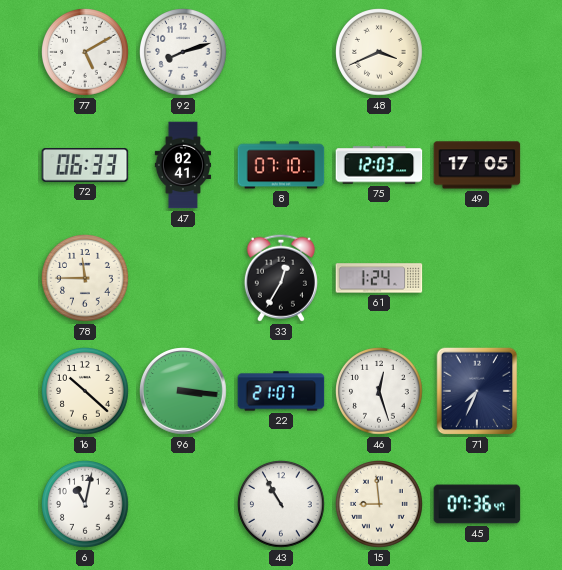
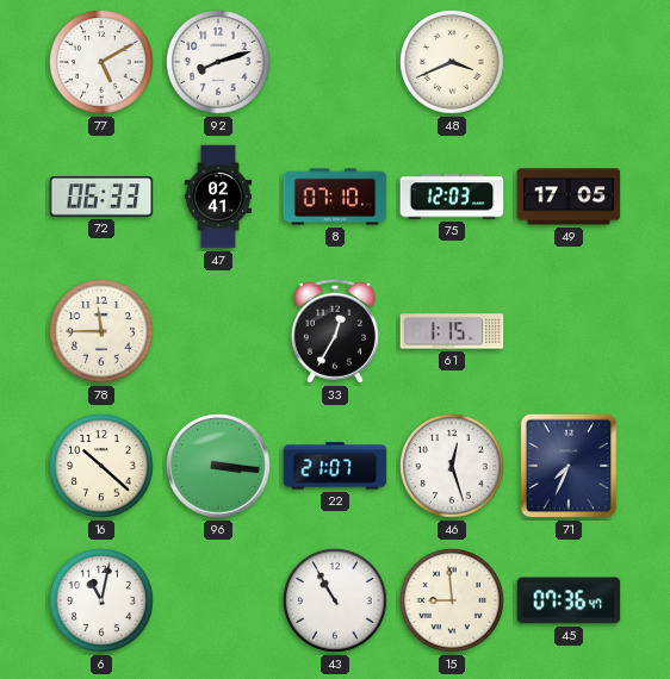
61: 1:24 -> 1:15 (452, 331)
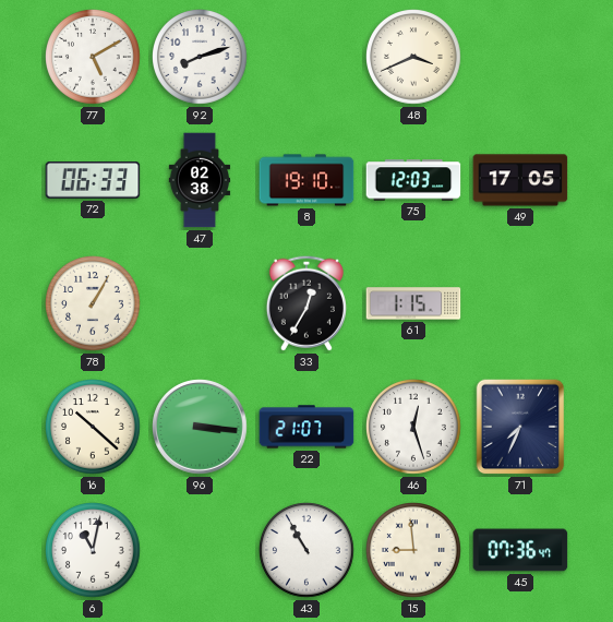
47: 02:41 -> 02:38 (200, 180)
8: 07:10 -> 19:10 (306, 180)
78: 11:45 -> 1:05 (94, 304)
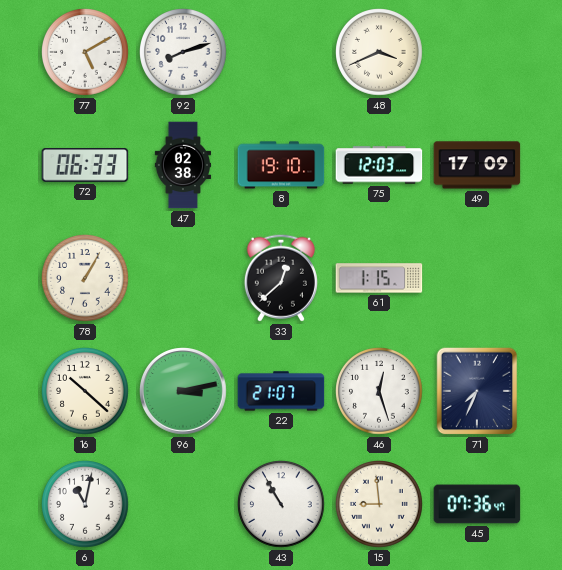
49: 17:05 -> 17:09 (477, 165)
33: 12:35 -> 12:38 (281, 278)
96: 3:16 -> 3:13 (183, 391)
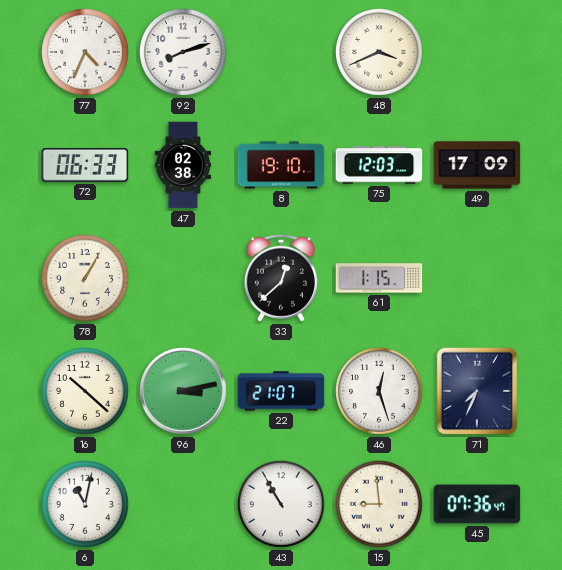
77: 5:10 -> 4:34 (86, 53)
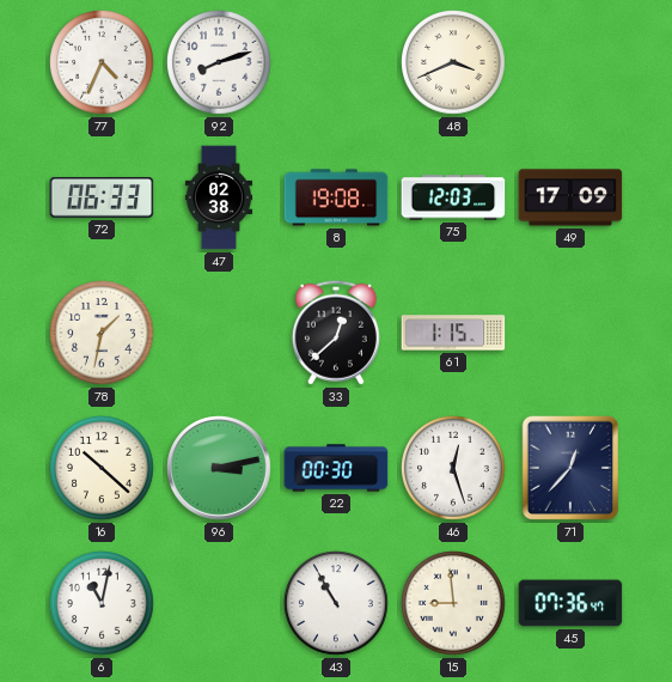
8: 19:10 -> 19:08 (336, 197)
78: 1:05 -> 1:32 (103, 334)
22: 21:07 -> 00:30 (336, 468)
71: 7:34 -> 12:37 (570, 468)
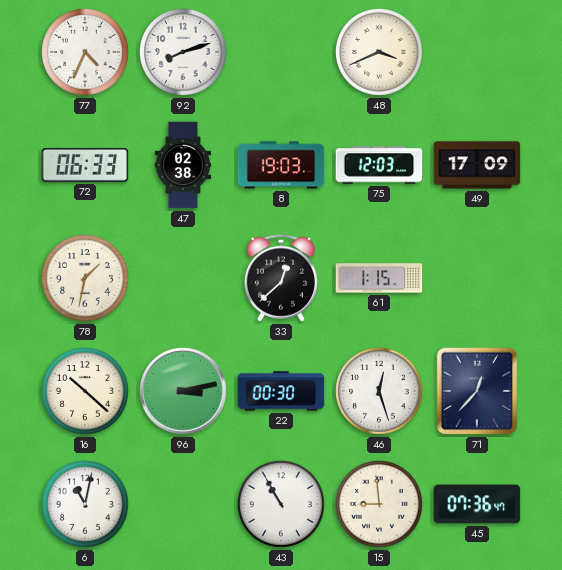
8: 19:08 -> 19:03 (281, 165)
